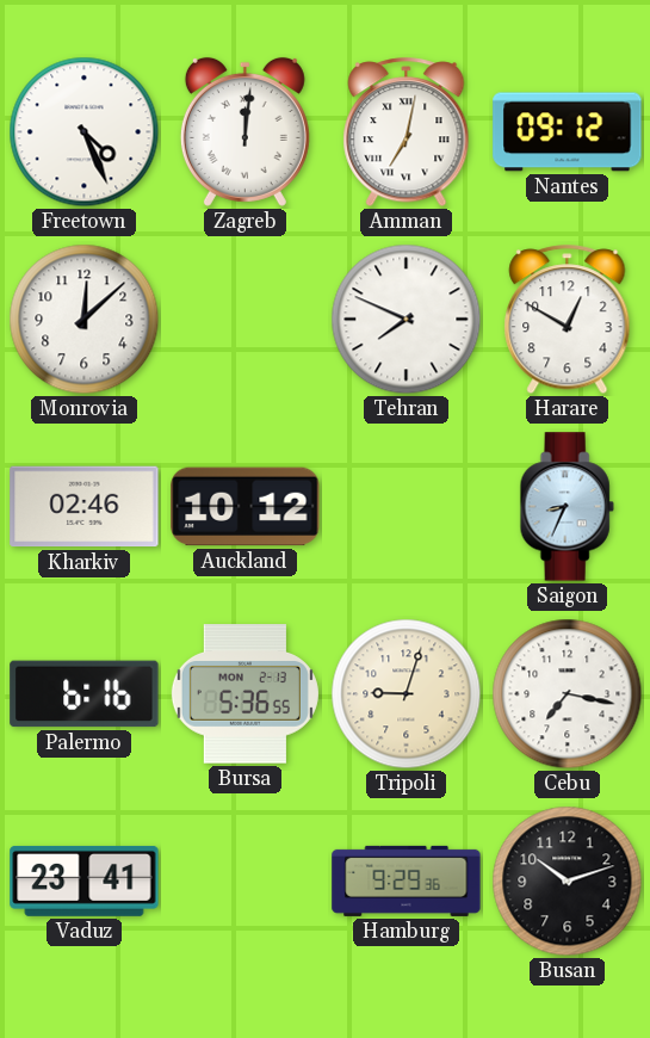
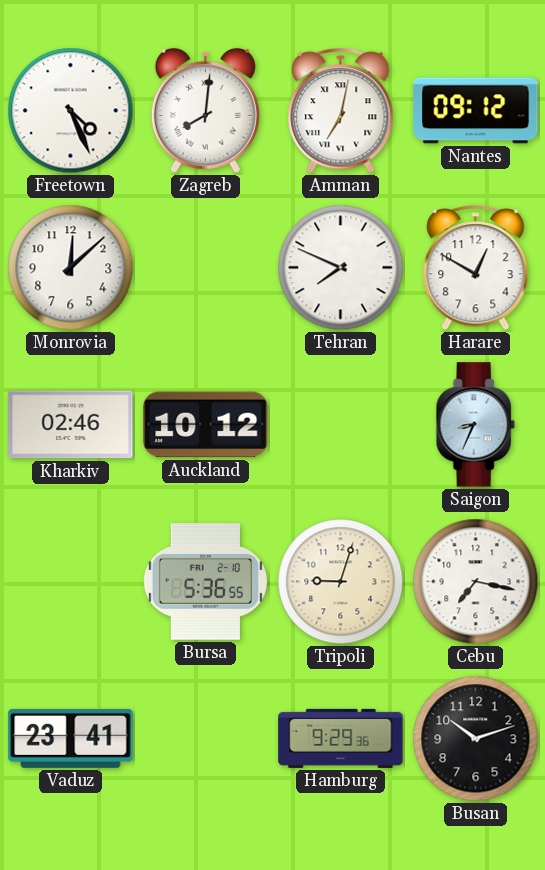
Zagreb: 12:01 -> 8:01 (205, 110)
Palermo: 6:16 -> none (85, 694)
Bursa date: MON 2-13 -> FRI 2-10 (205, 582)
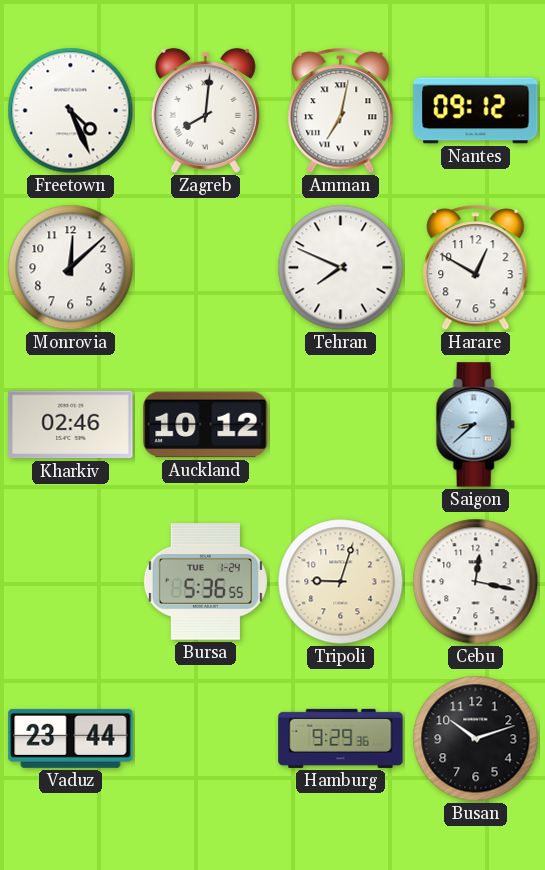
Saigon: 8:34 -> 8:38 (475, 425)
Bursa date: FRI 2-10 -> TUE 1-24 (205, 582)
Cebu: 7:17 -> 12:17 (476, 582)
Vaduz: 23:41 -> 23:44 (71, 738)
